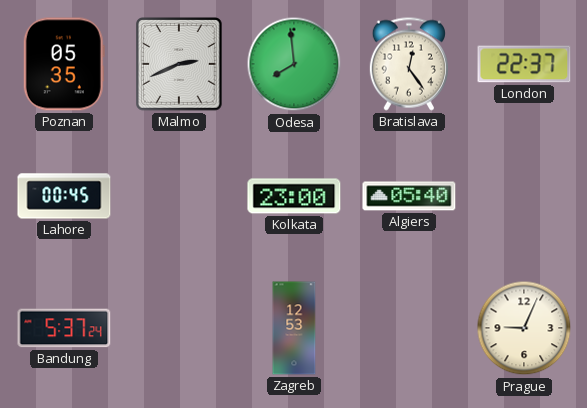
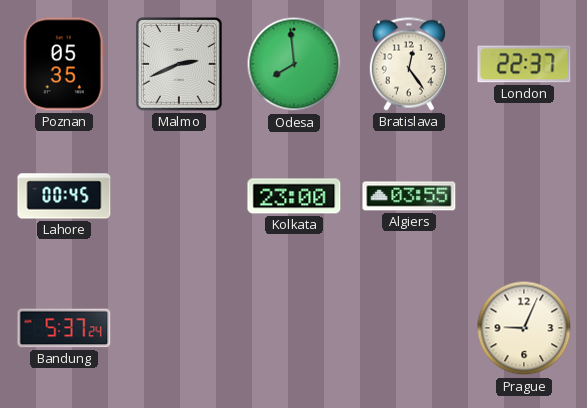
Algiers: 05:40 -> 03:55 (409, 196)
Zagreb: 12:53 -> none (294, 328)
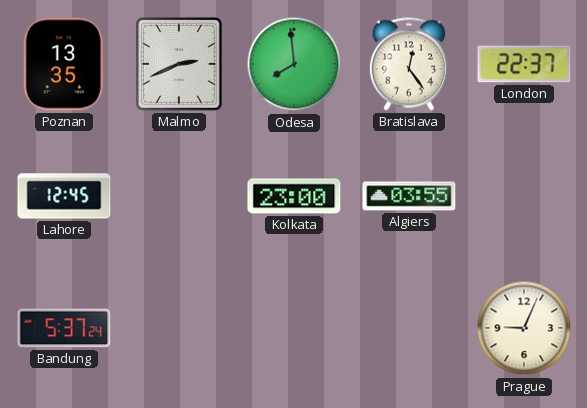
Poznan: 05:35 -> 13:35 (64, 64)
Lahore: 00:45 -> 12:45 (64, 196)
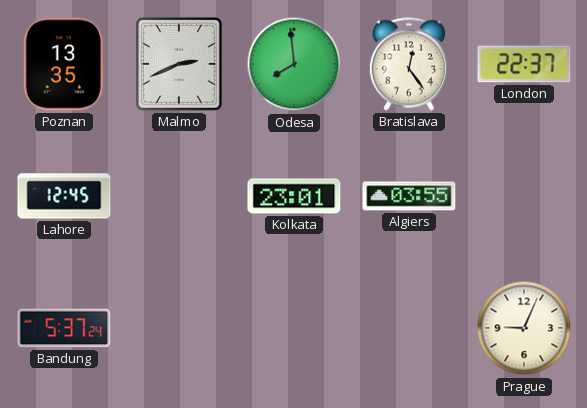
Kolkata: 23:00 -> 23:01 (294, 196)
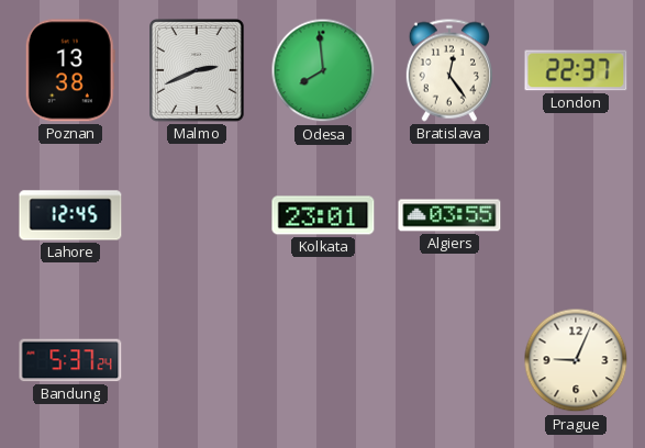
Poznan: 13:35 -> 13:38 (70, 70)
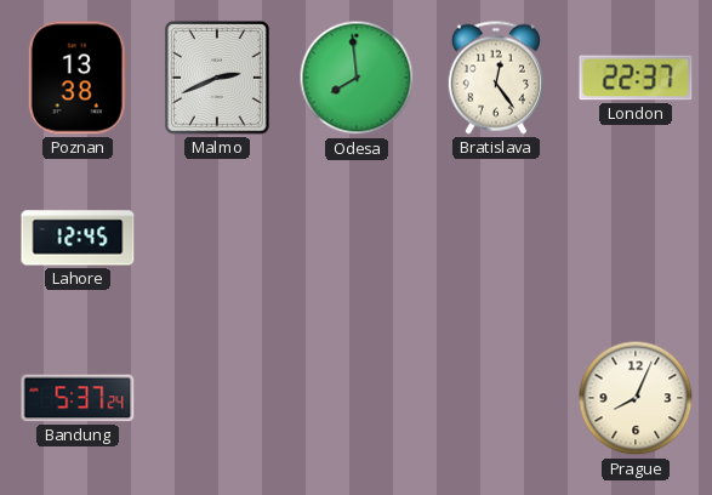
Kolkata: 23:01 -> none (323, 215)
Algiers: 03:55 -> none (449, 215)
Prague: 9:04 -> 8:04 (636, 398)
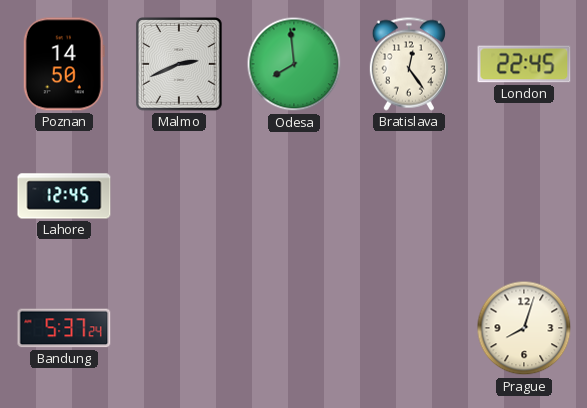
Poznan: 13:38 -> 14:50 (64, 64)
London: 22:37 -> 22:45 (524, 64)
Prague: 8:04 -> 8:03 (524, 328)
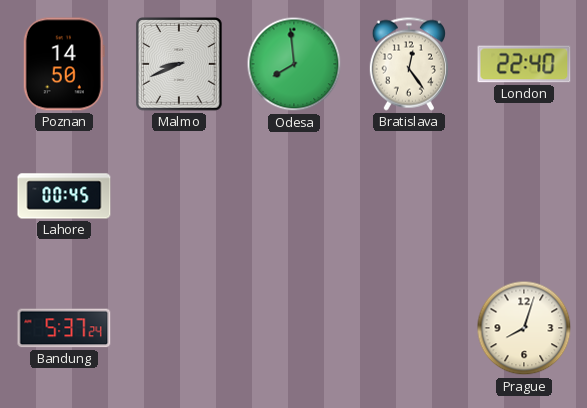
Malmo: 2:41 -> 8:41 (180, 64)
London: 22:45 -> 22:40 (524, 64)
Lahore: 12:45 -> 00:45 (64, 196)
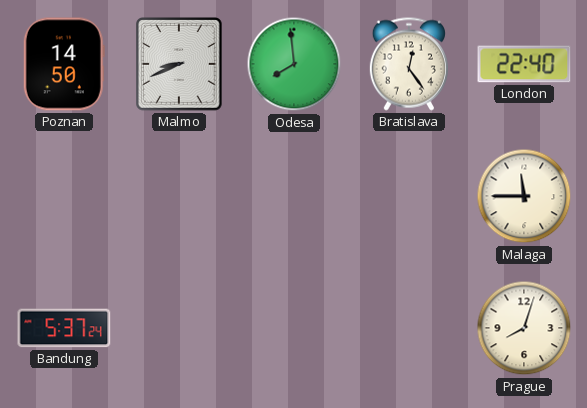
Lahore: 00:45 -> none (64, 196)
Malaga: none -> 11:45 (524, 196)
